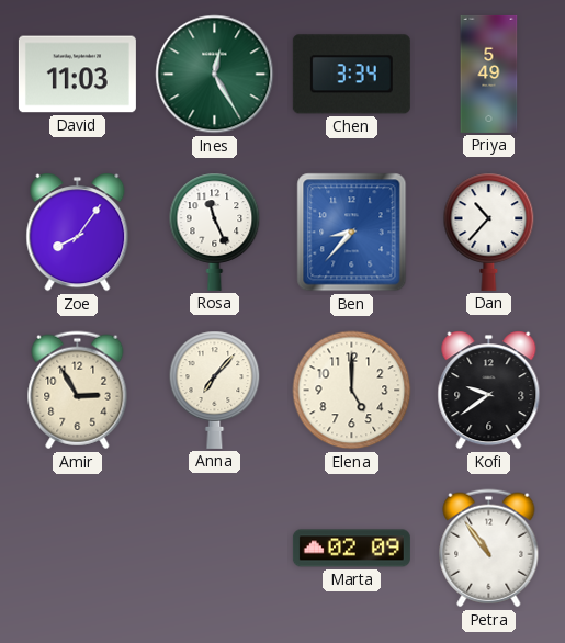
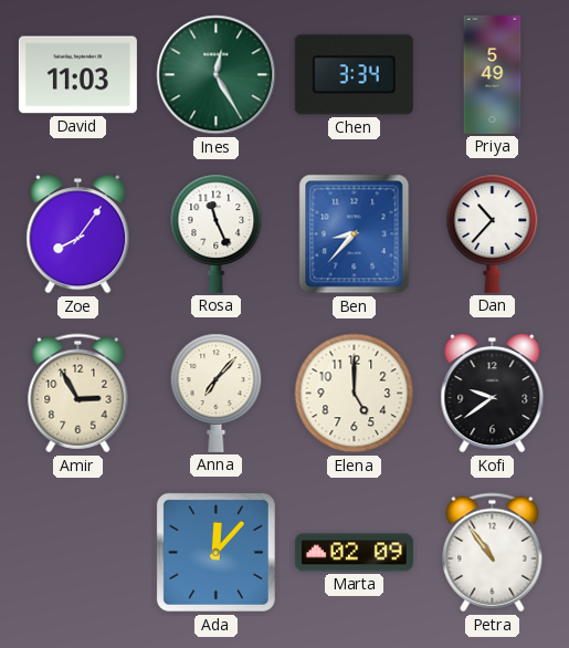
Ada: none -> 12:07 (215, 552)
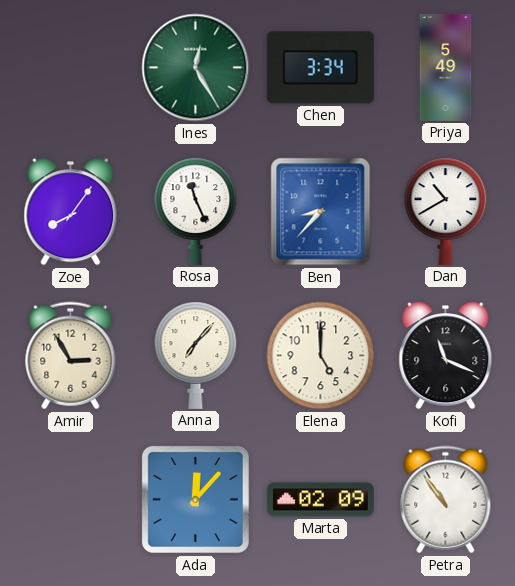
David: 11:03 -> none (77, 75)
Dan: 10:37 -> 10:40 (446, 211)
Kofi: 9:39 -> 11:19 (446, 356)
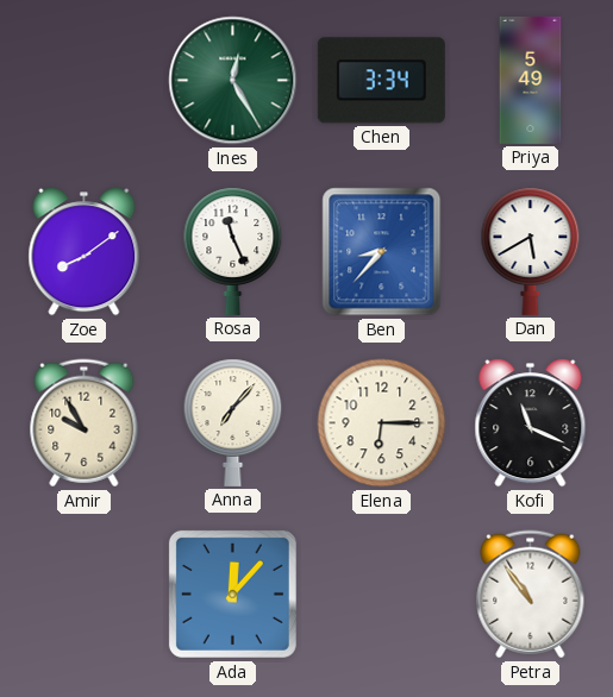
Zoe: 8:06 -> 8:09 (85, 252)
Dan: 10:40 -> 5:40 (531, 251)
Amir: 2:55 -> 9:55 (85, 423)
Elena: 5:00 -> 6:15 (382, 423)
Marta: 02:09 -> none (320, 500)
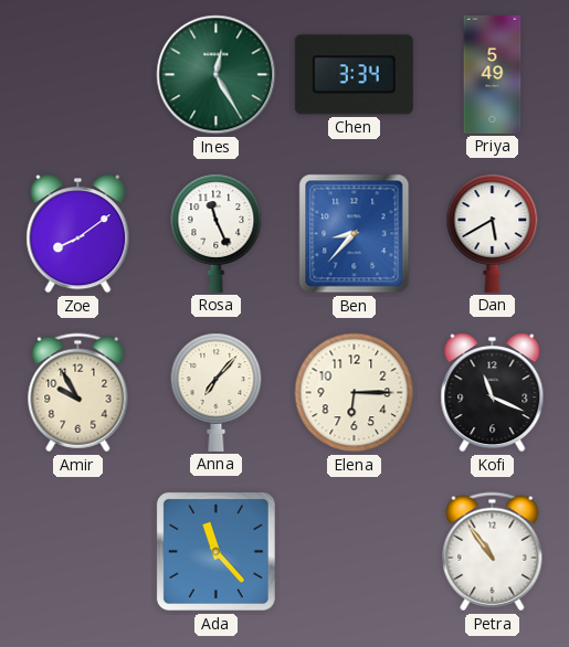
Ada: 12:07 -> 11:23 (215, 551)
